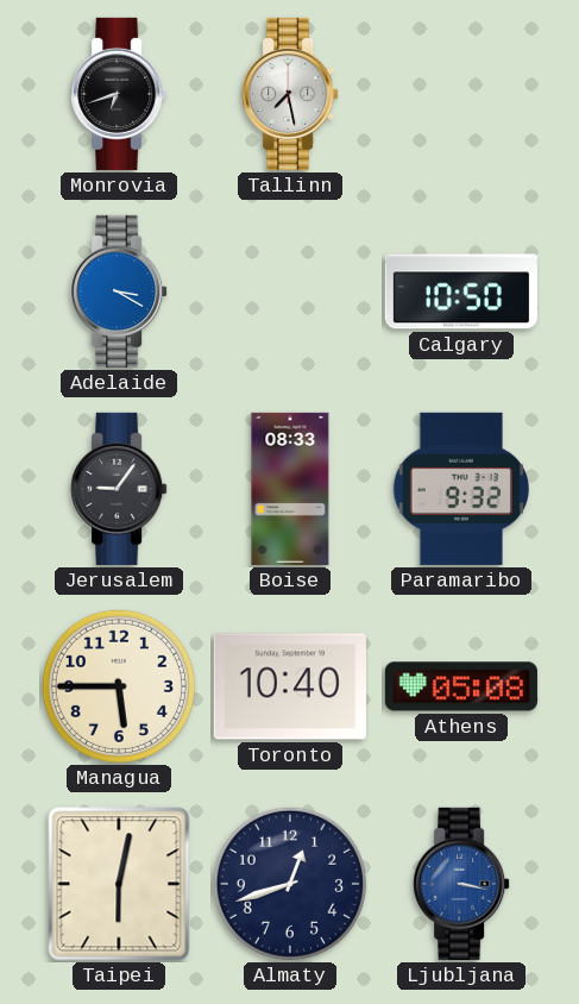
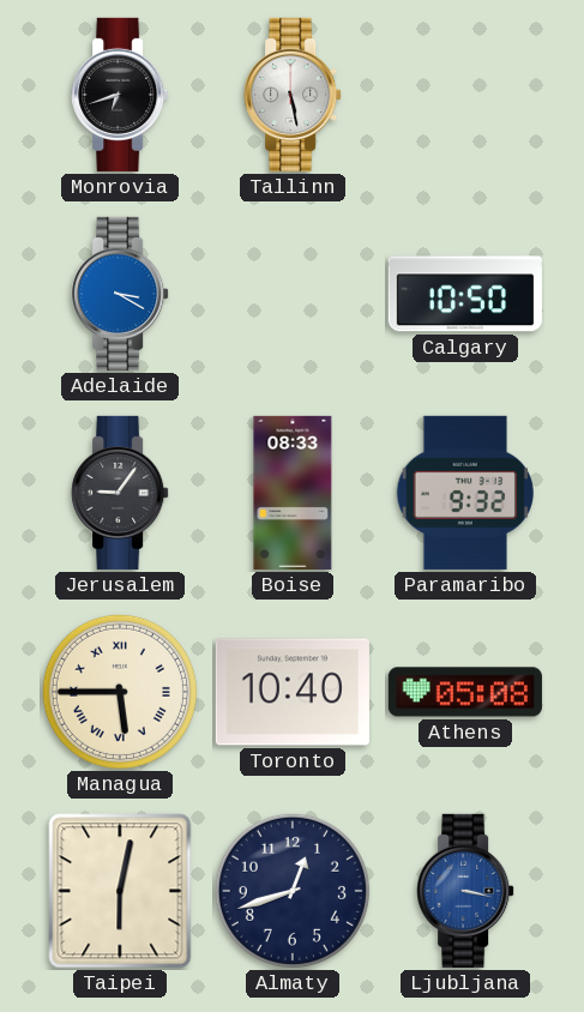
Tallinn: 7:28 -> 5:28 (293, 95)
Managua numerals: Arabic -> Roman (120, 692)
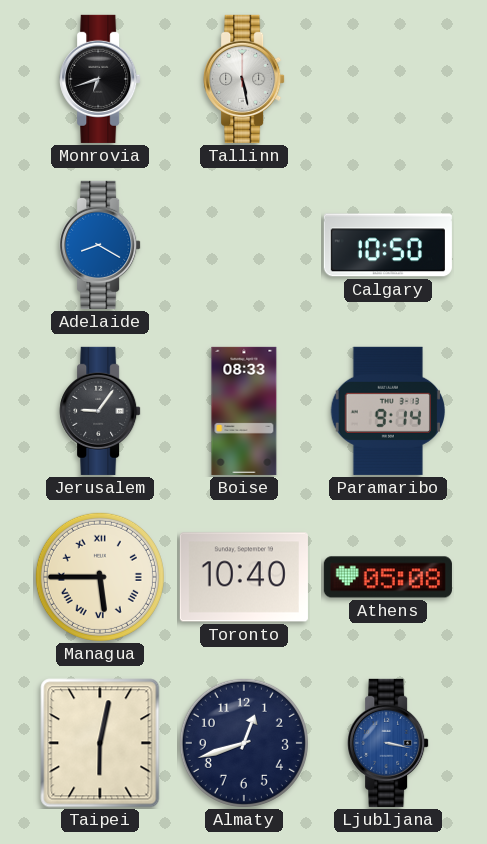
Adelaide: 3:20 -> 8:20 (100, 245)
Paramaribo: 9:32 -> 9:14 (387, 411)
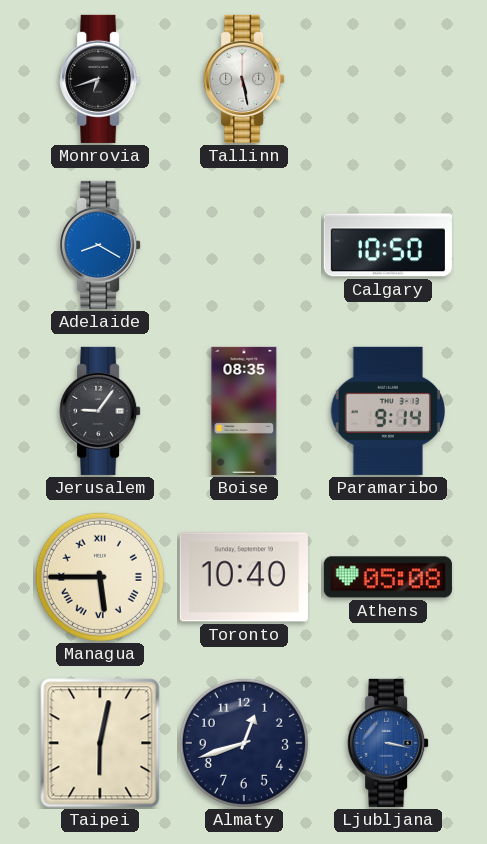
Boise: 08:33 -> 08:35 (244, 411)
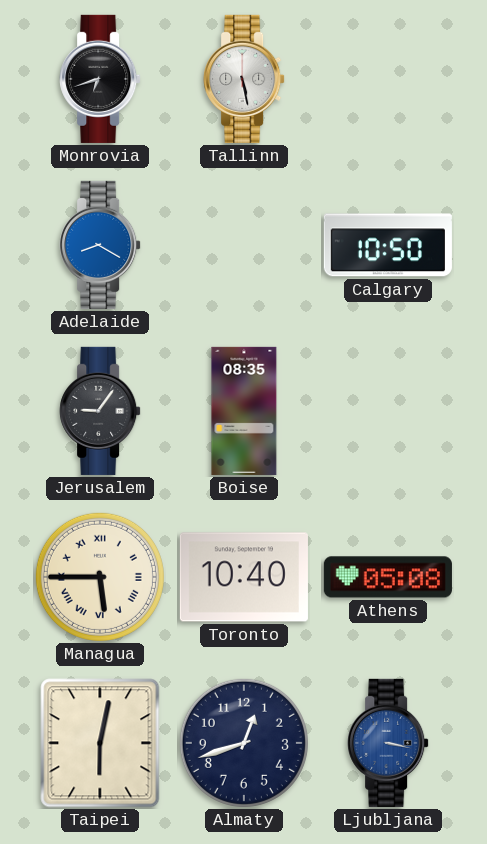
Paramaribo: 9:14 -> none (387, 411)
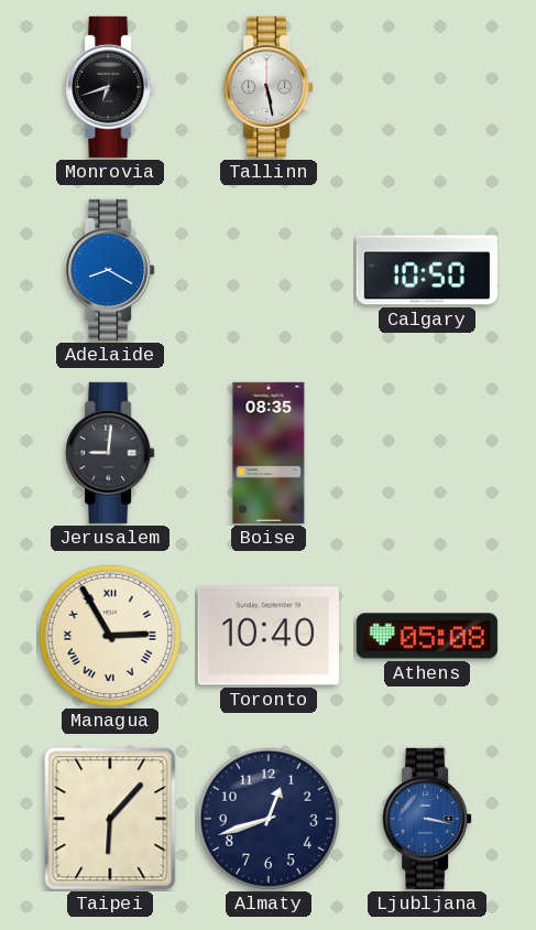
Jerusalem: 9:06 -> 9:01 (110, 453)
Managua: 5:45 -> 2:55 (110, 636)
Taipei: 6:02 -> 6:07 (110, 819)
